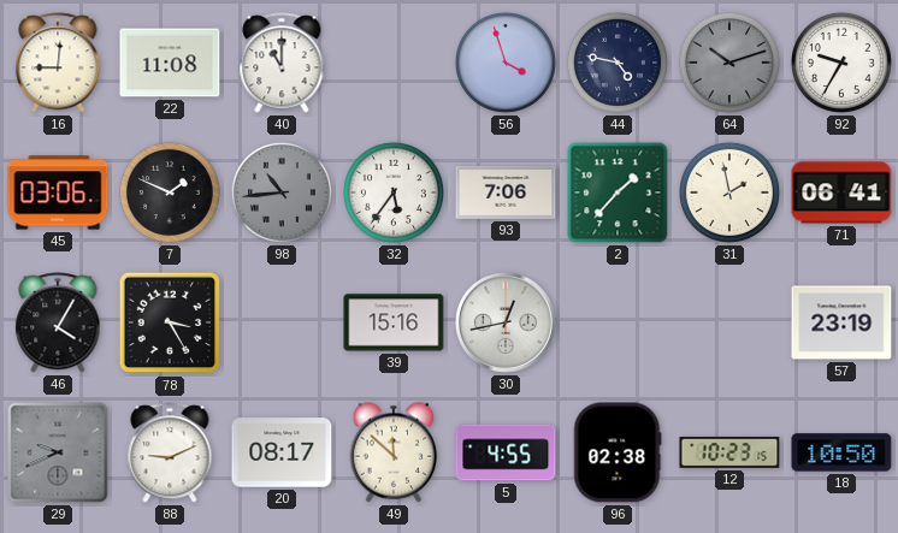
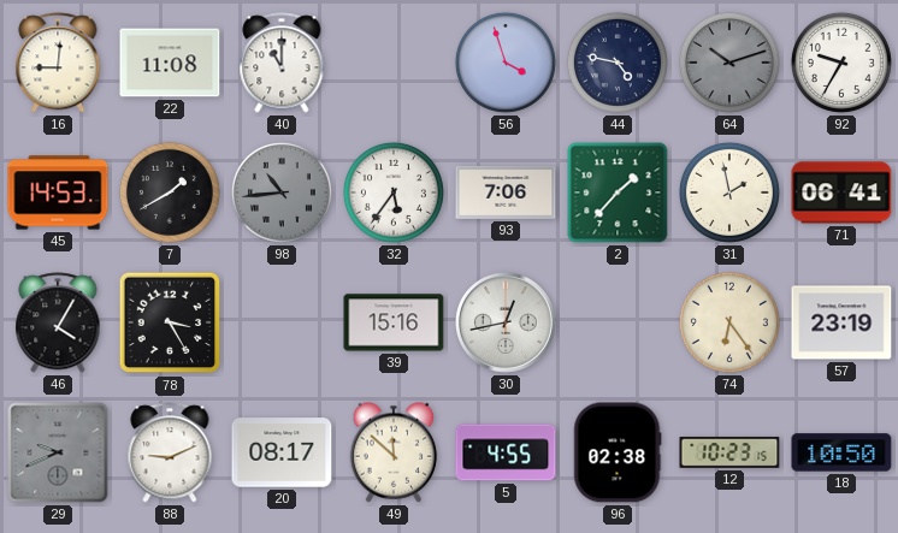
45: 03:06 -> 14:53 (58, 193)
7: 1:49 -> 1:40 (170, 193)
74: none -> 6:24 (729, 322)
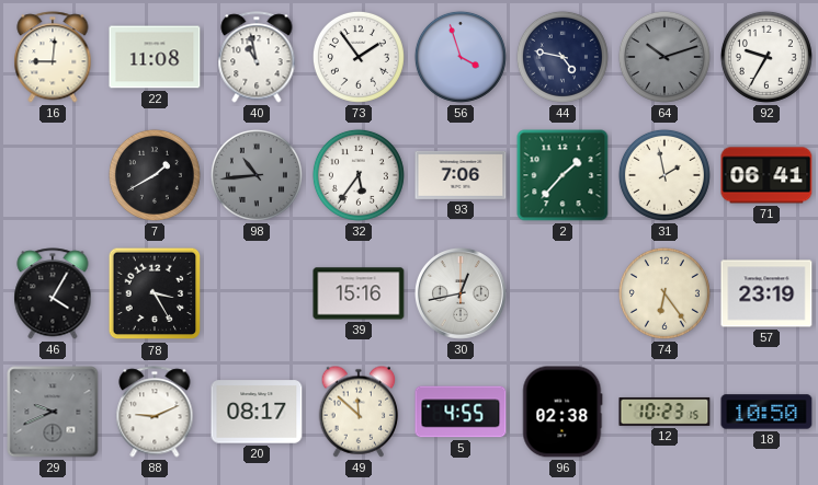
40: 11:00 -> 10:58 (257, 57)
73: none -> 1:54 (359, 57)
45: 14:53 -> none (58, 193)
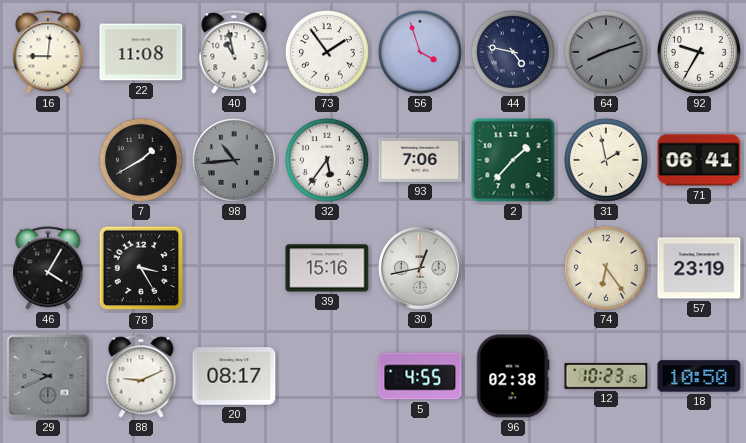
64: 10:12 -> 8:12 (606, 52)
49: 11:52 -> none (359, 412)
